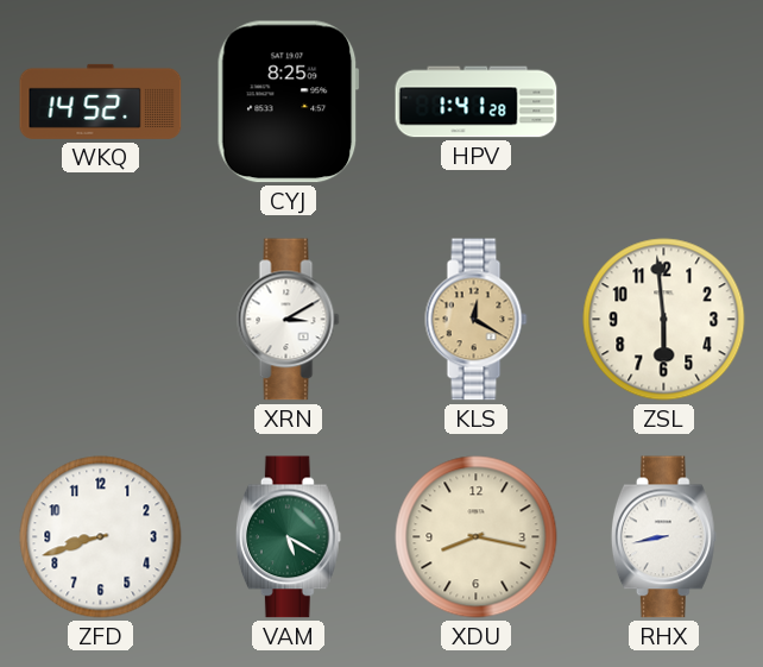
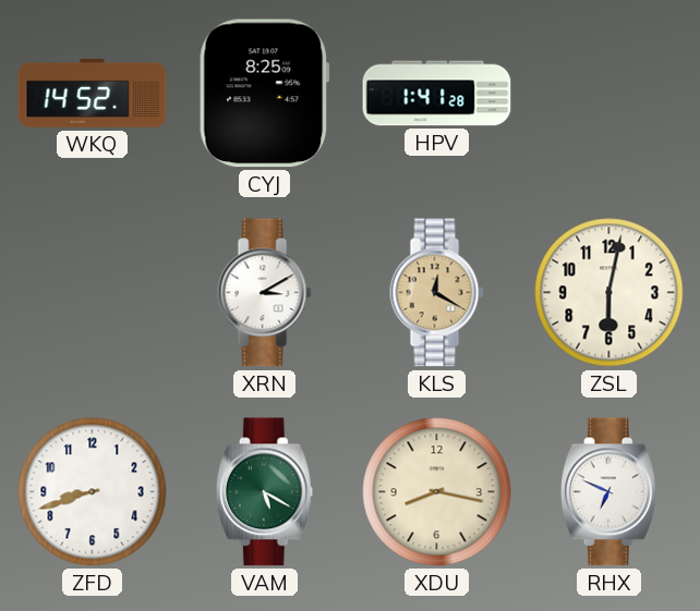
ZSL: 5:59 -> 6:02 (610, 293)
RHX: 8:43 -> 6:49 (608, 492)
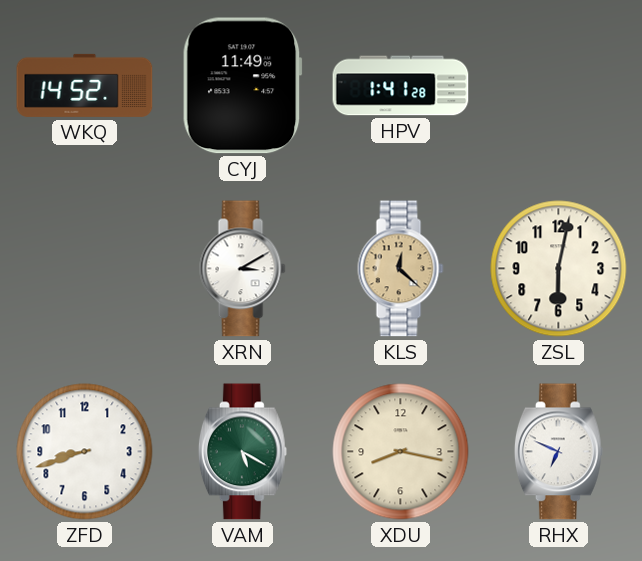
CYJ: 8:25 -> 11:49 (242, 86)
KLS: 12:20 -> 12:22 (401, 269)
